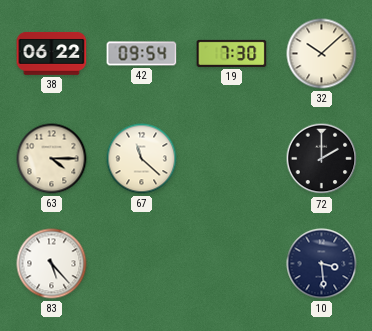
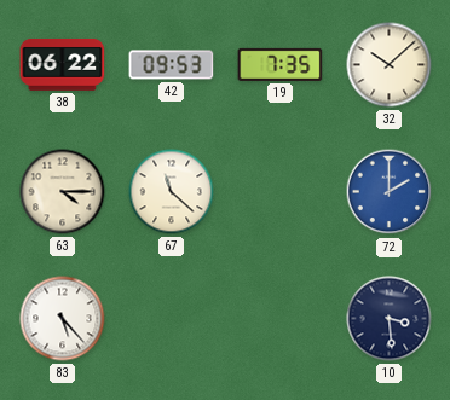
42: 09:54 -> 09:53 (172, 65)
19: 7:30 -> 7:35 (281, 64)
72 dial: black -> blue (390, 192)
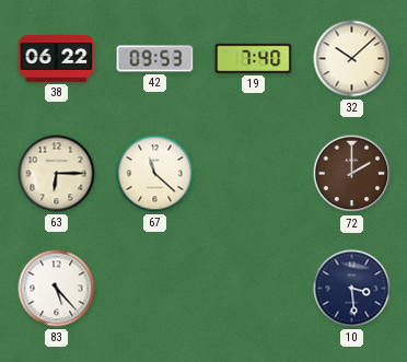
19: 7:35 -> 7:40 (254, 58)
63: 4:15 -> 6:15 (57, 174)
72 dial: blue -> brown (352, 174)
